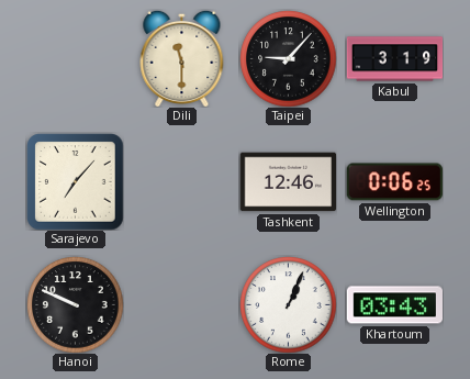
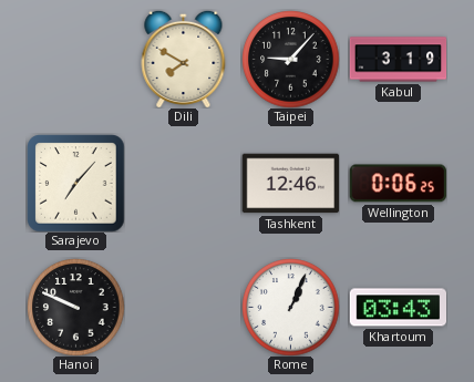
Dili: 11:30 -> 7:50 (184, 59)
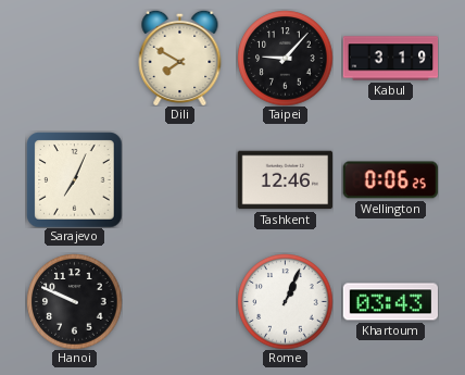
Sarajevo: 7:07 -> 7:04 (74, 179)
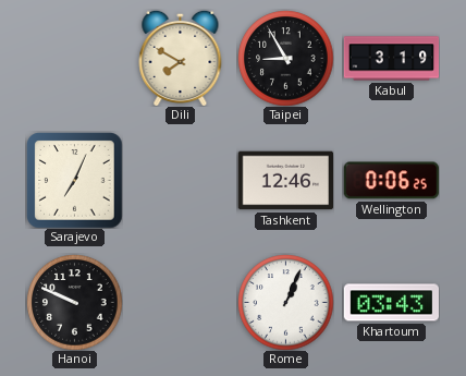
Taipei: 9:07 -> 8:55 (285, 58)
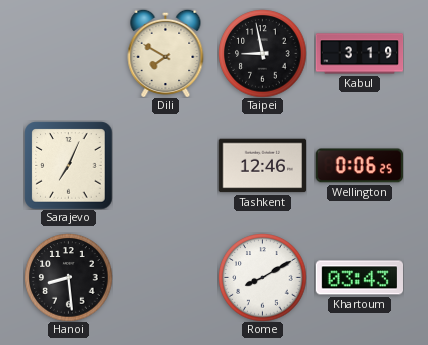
Taipei: 8:55 -> 8:58 (262, 53)
Hanoi: 9:49 -> 8:29 (68, 277)
Rome: 1:04 -> 8:10 (262, 277)
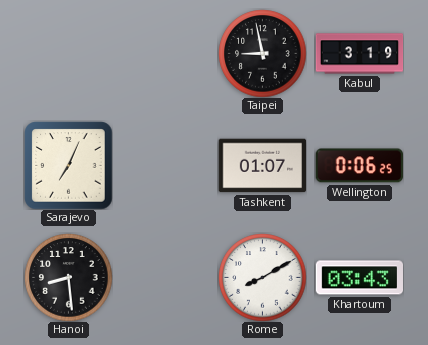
Dili: 7:50 -> none (166, 53)
Tashkent: 12:46 -> 01:07 (262, 166)
